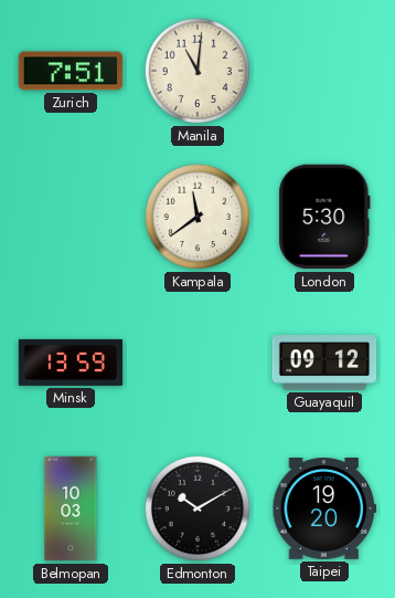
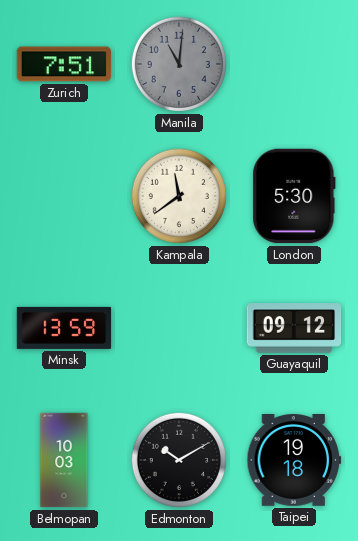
Manila dial: cream -> grey (179, 64)
Taipei: 19:20 -> 19:18 (294, 461)
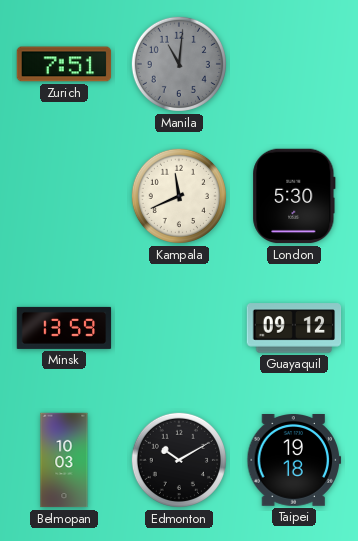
Kampala: 11:39 -> 11:41 (179, 196)
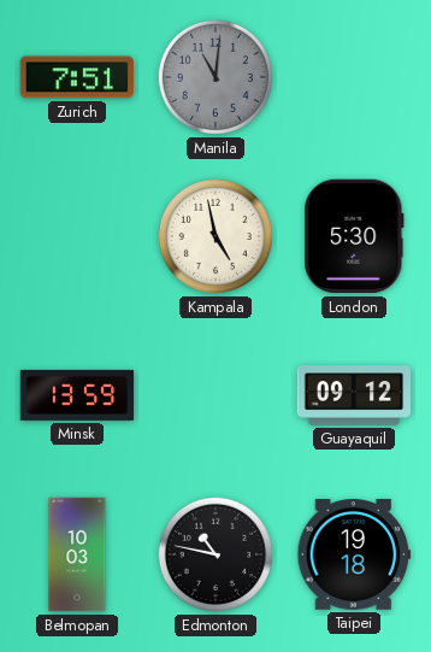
Kampala: 11:41 -> 4:58 (215, 236)
Edmonton: 10:10 -> 10:47 (215, 554)
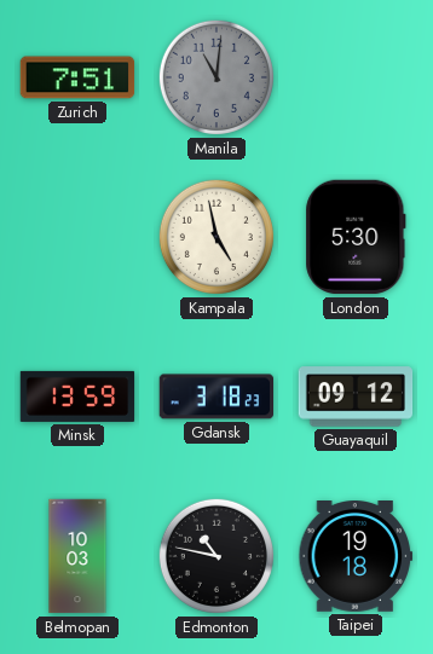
Gdansk: none -> 3:18 (217, 397)
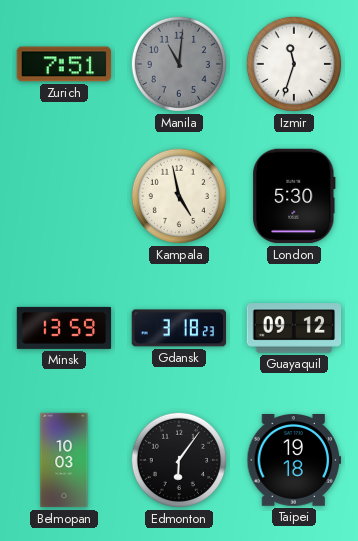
Izmir: none -> 11:33 (294, 64)
Edmonton: 10:47 -> 6:06 (179, 460)
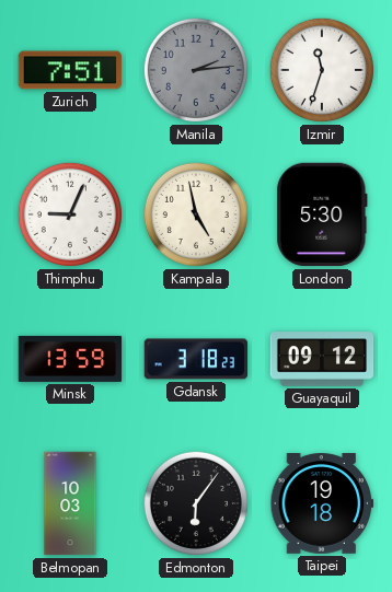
Manila: 11:01 -> 2:14 (196, 70)
Thimphu: none -> 9:04 (70, 214)
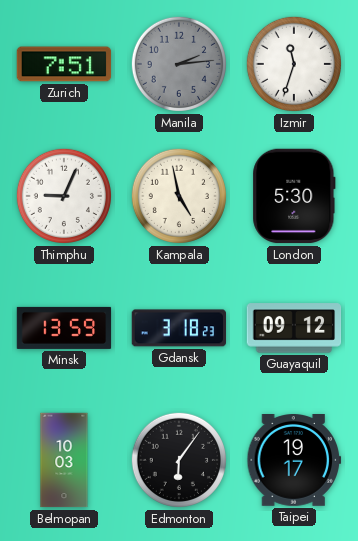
Taipei: 19:18 -> 19:17 (294, 461)
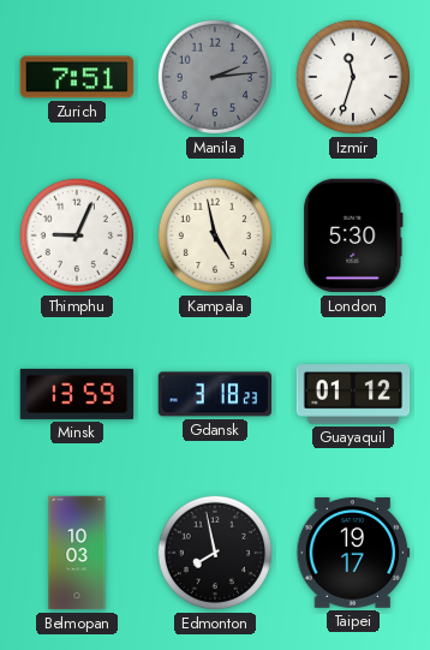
Guayaquil: 09:12 -> 01:12 (353, 394)
Edmonton: 6:06 -> 7:58 (215, 553)
